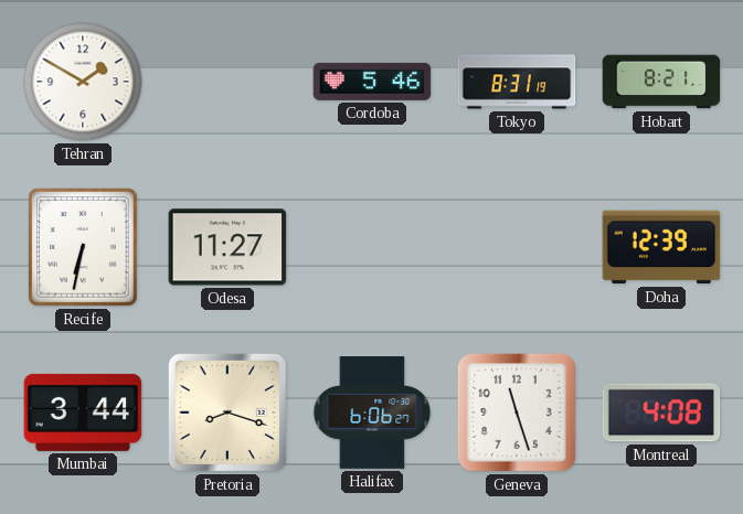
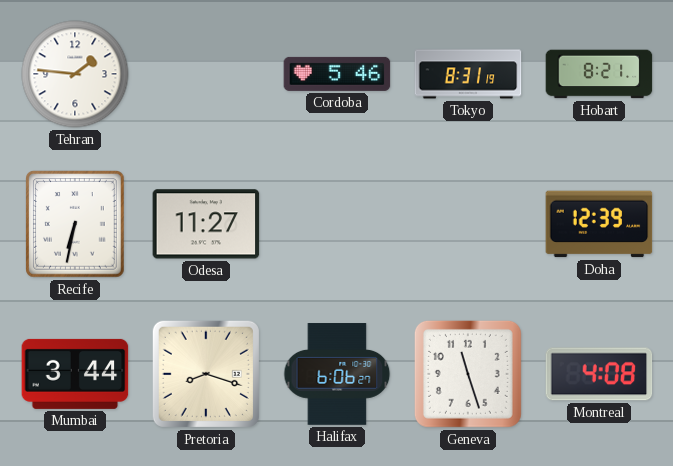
Tehran: 1:50 -> 1:46 (75, 74)
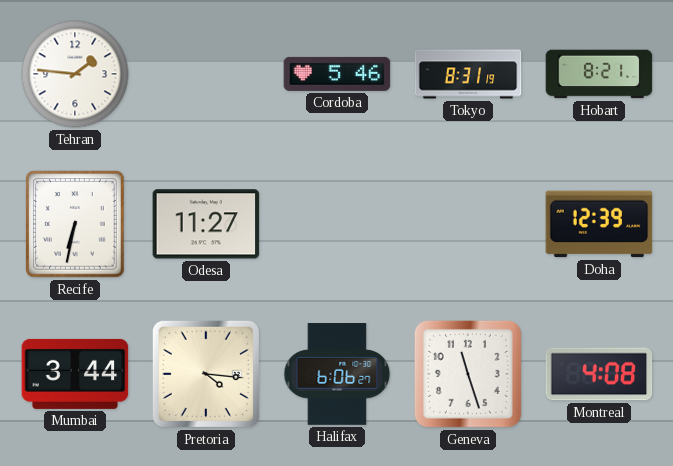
Pretoria: 8:18 -> 4:16 (206, 374)
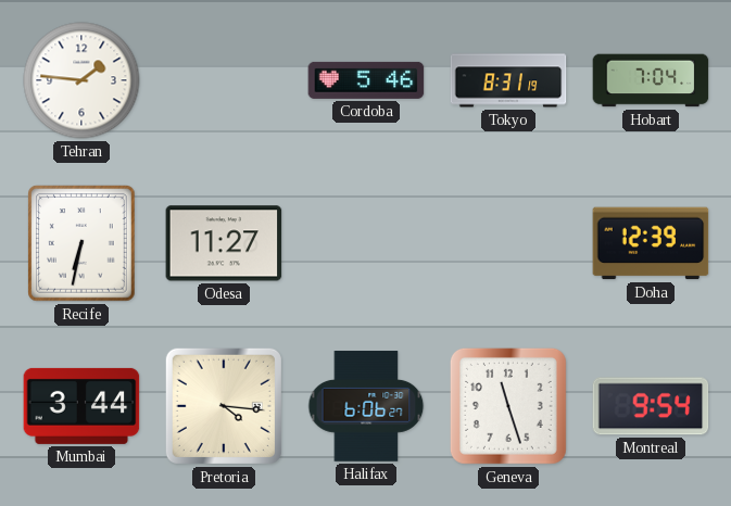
Hobart: 8:21 -> 7:04 (651, 80)
Montreal: 4:08 -> 9:54 (651, 406)
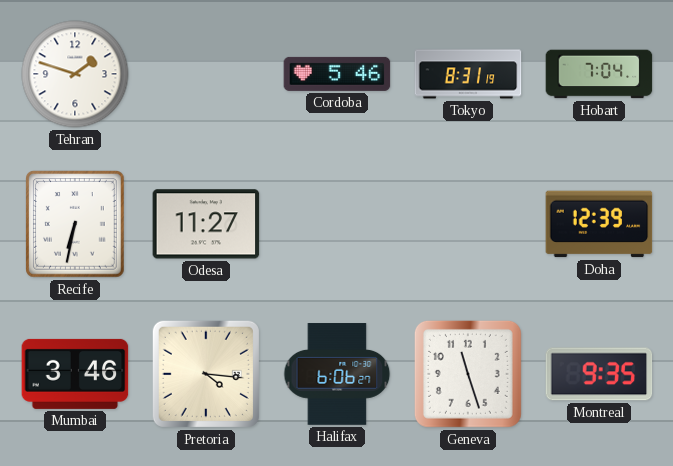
Tehran: 1:46 -> 1:48 (75, 74)
Mumbai: 3:44 -> 3:46 (75, 374)
Montreal: 9:54 -> 9:35 (599, 374)
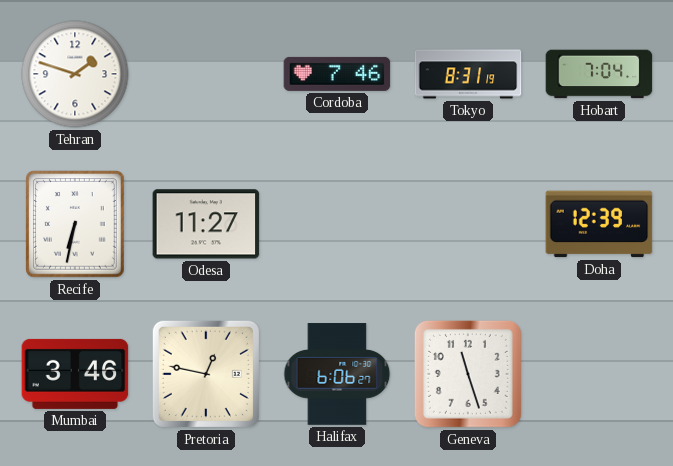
Cordoba: 5:46 -> 7:46 (337, 74)
Pretoria: 4:16 -> 12:47 (206, 374)
Montreal: 9:35 -> none (599, 374)
